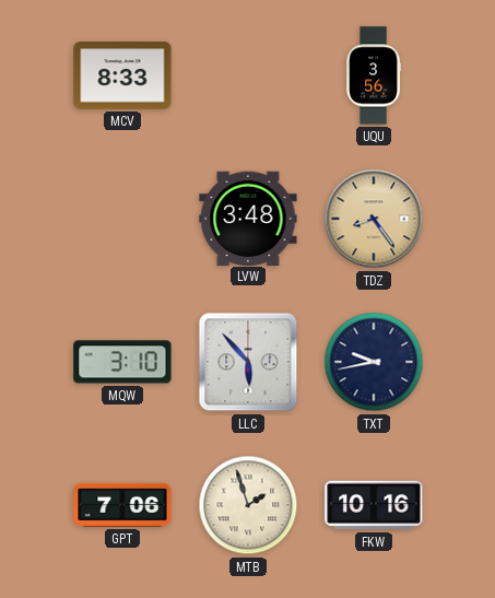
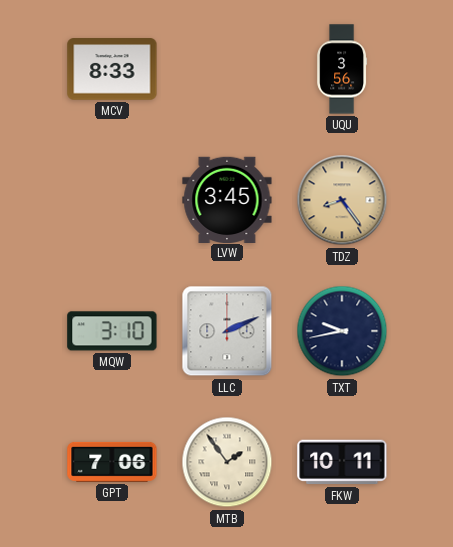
LVW: 3:48 -> 3:45 (227, 199)
LLC: 5:53 -> 2:11 (227, 331)
MTB: 1:57 -> 1:54 (227, 462)
FKW: 10:16 -> 10:11 (342, 462)
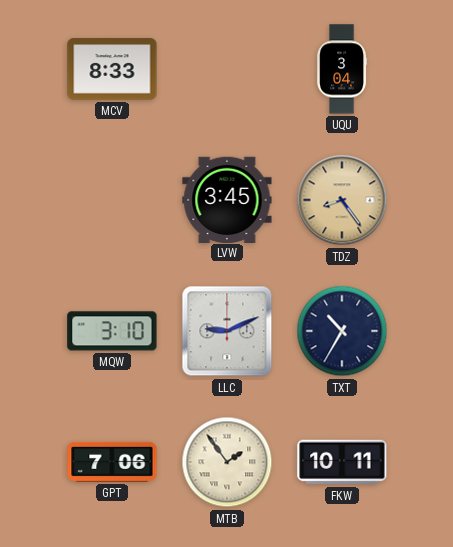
UQU: 3:56 -> 3:04 (342, 69)
LLC: 2:11 -> 9:11 (227, 331)
TXT: 9:43 -> 10:35 (342, 331)
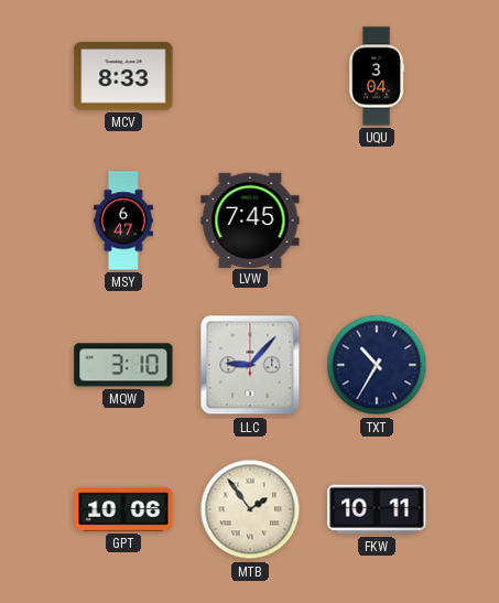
MSY: none -> 6:47 (123, 220)
LVW: 3:45 -> 7:45 (250, 219)
TDZ: 8:24 -> none (342, 200)
LLC: 9:11 -> 9:07 (250, 365)
GPT: 7:06 -> 10:06 (123, 509)
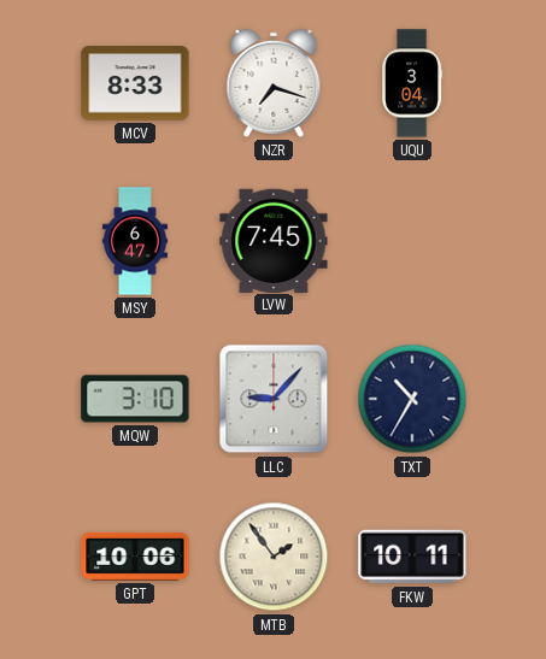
NZR: none -> 7:18 (274, 83)
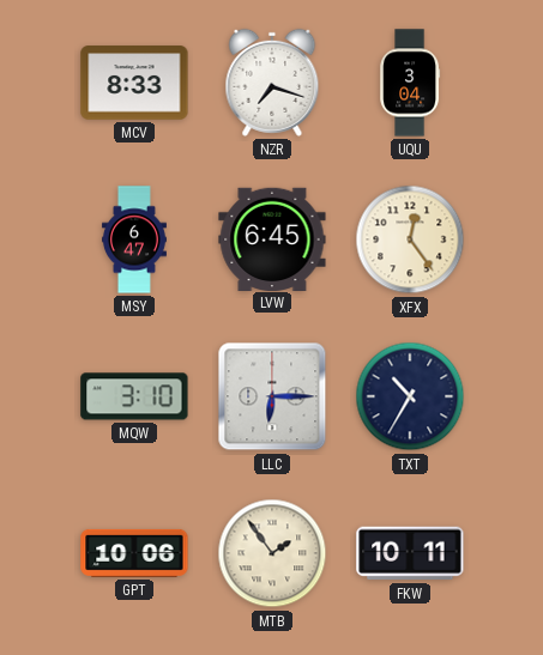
LVW: 7:45 -> 6:45 (272, 238)
XFX: none -> 12:24 (410, 239)
LLC: 9:07 -> 6:15 (272, 396)
